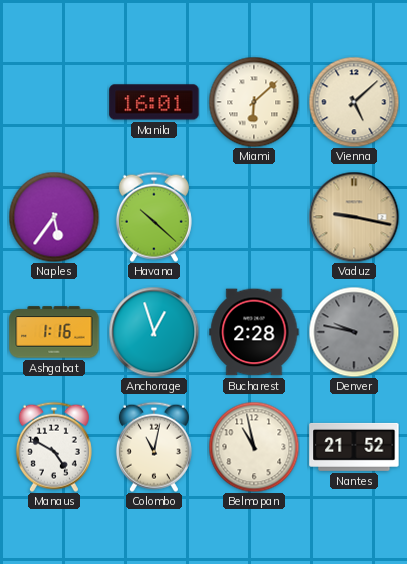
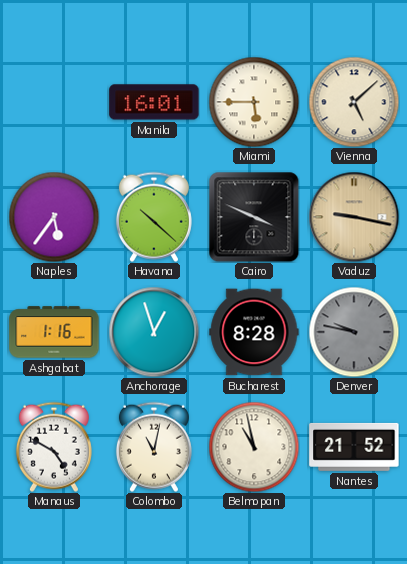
Miami: 6:08 -> 5:45 (254, 102)
Cairo: none -> 3:49 (254, 217)
Bucharest: 2:28 -> 8:28 (254, 332)
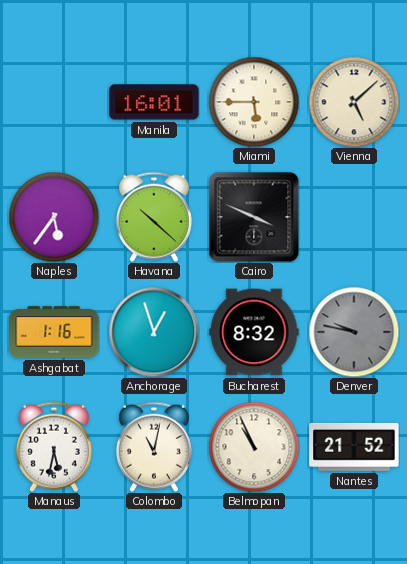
Vaduz: 9:17 -> none (354, 217)
Bucharest: 8:28 -> 8:32 (254, 332)
Manaus: 4:50 -> 5:32 (54, 447)
Belmopan: 10:58 -> 10:56 (254, 447)
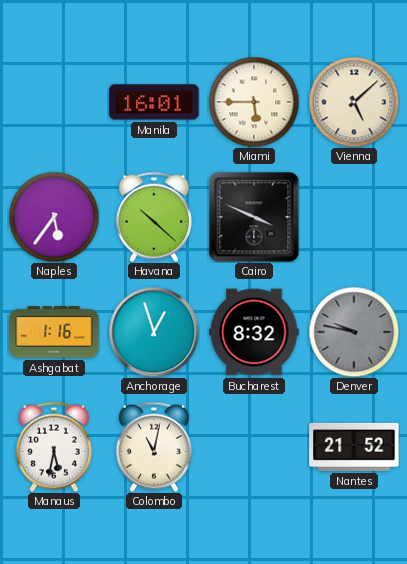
Belmopan: 10:56 -> none (254, 447)
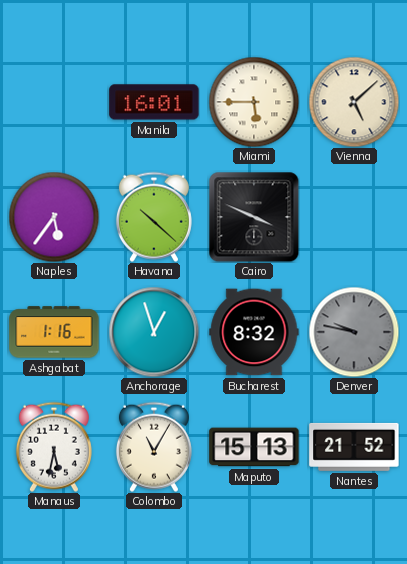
Colombo: 11:02 -> 11:05 (154, 447)
Maputo: none -> 15:13 (254, 447)
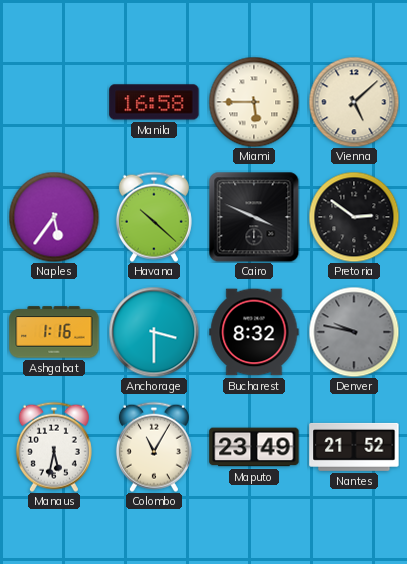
Manila: 16:01 -> 16:58 (154, 102)
Pretoria: none -> 2:51 (354, 217)
Anchorage: 12:57 -> 3:30 (154, 332)
Maputo: 15:13 -> 23:49 (254, 447)
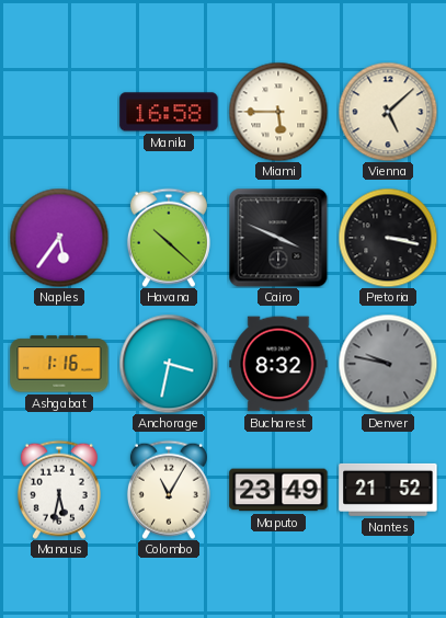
Pretoria: 2:51 -> 3:17 (388, 238)
Anchorage: 3:30 -> 3:32 (169, 364)
